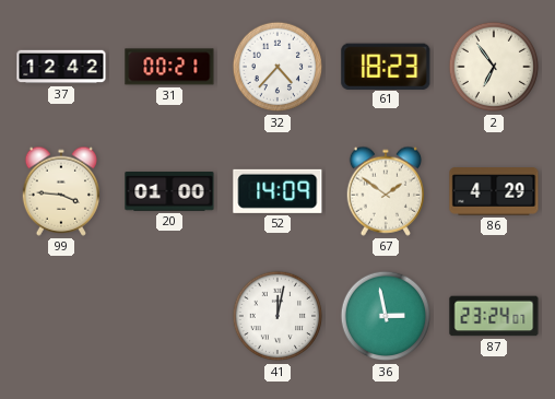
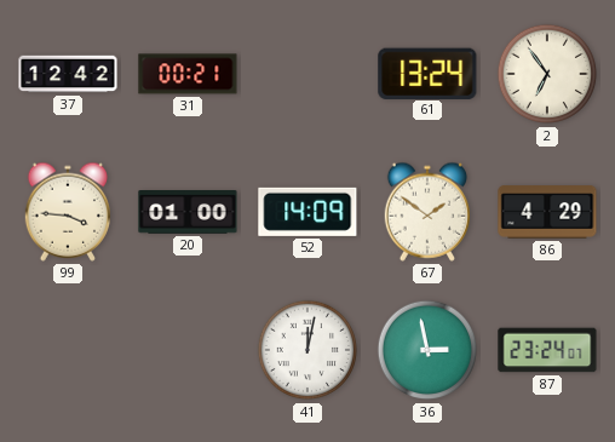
32: 4:37 -> none (277, 67)
61: 18:23 -> 13:24 (427, 73)
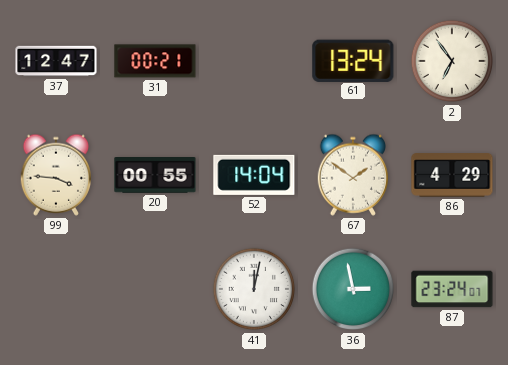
37: 12:42 -> 12:47 (56, 61)
20: 01:00 -> 00:55 (155, 175)
52: 14:09 -> 14:04 (254, 175)
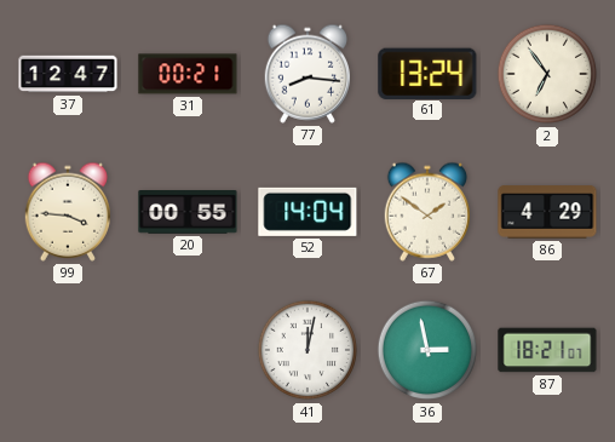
77: none -> 8:16 (306, 74)
87: 23:24 -> 18:21 (547, 350)
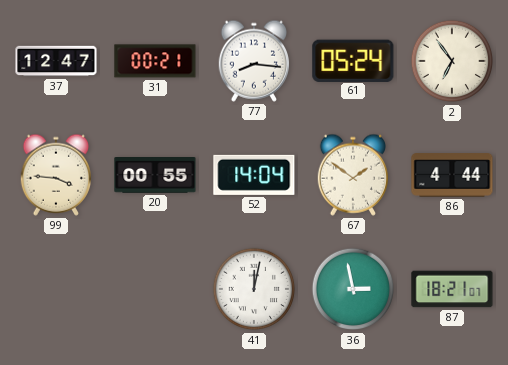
61: 13:24 -> 05:24 (353, 60)
86: 4:29 -> 4:44 (452, 175)
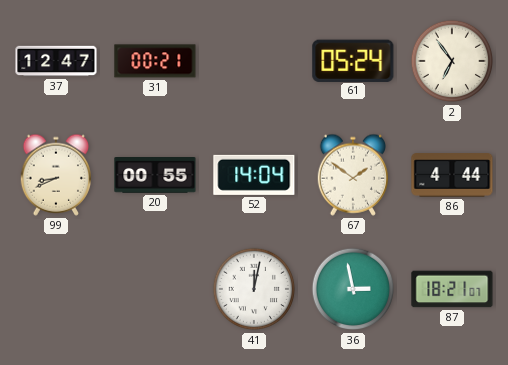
77: 8:16 -> none (253, 61)
99: 3:46 -> 8:41 (55, 175)
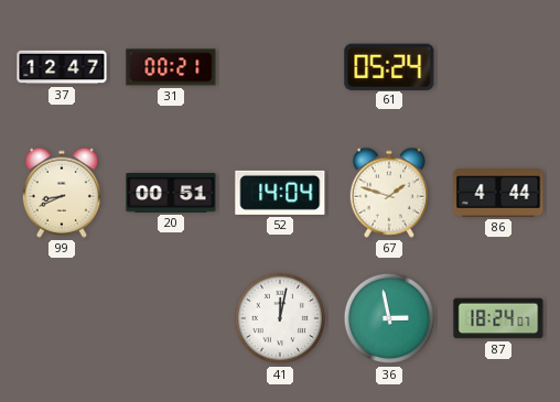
2: 6:54 -> none (452, 61)
20: 00:55 -> 00:51 (171, 193)
67: 1:51 -> 1:48 (388, 193)
87: 18:21 -> 18:24 (498, 318)
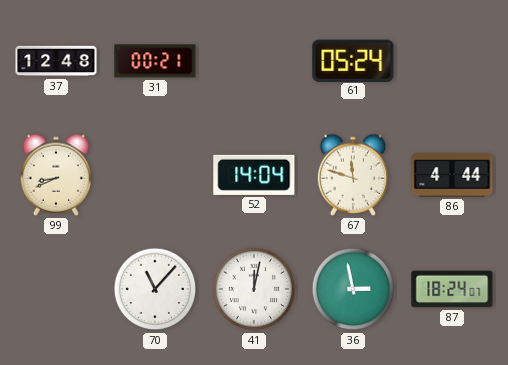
37: 12:47 -> 12:48 (56, 61)
20: 00:51 -> none (171, 193)
67: 1:48 -> 11:48 (352, 175)
70: none -> 11:07 (155, 289)
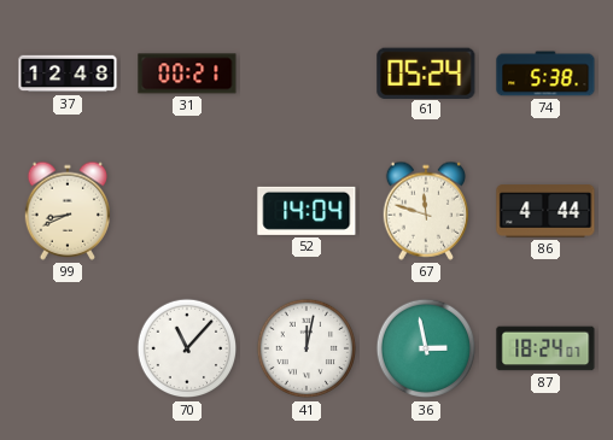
74: none -> 5:38 (545, 74)
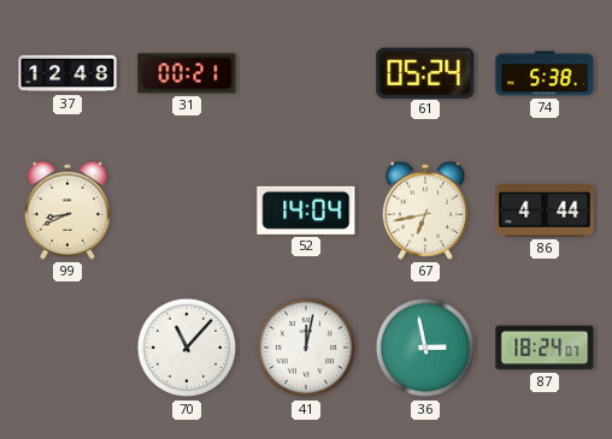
67: 11:48 -> 6:43 (424, 210)
